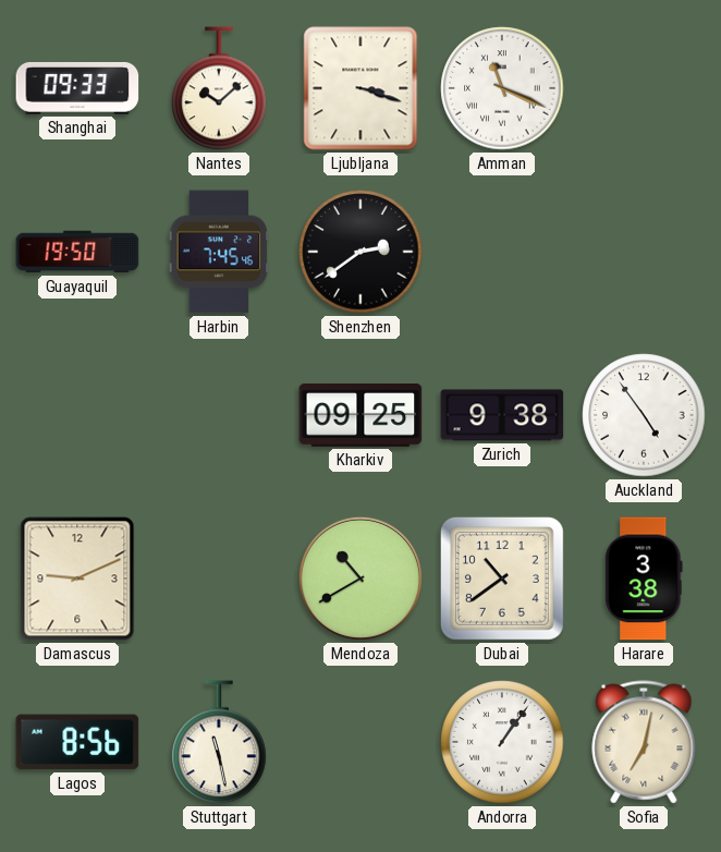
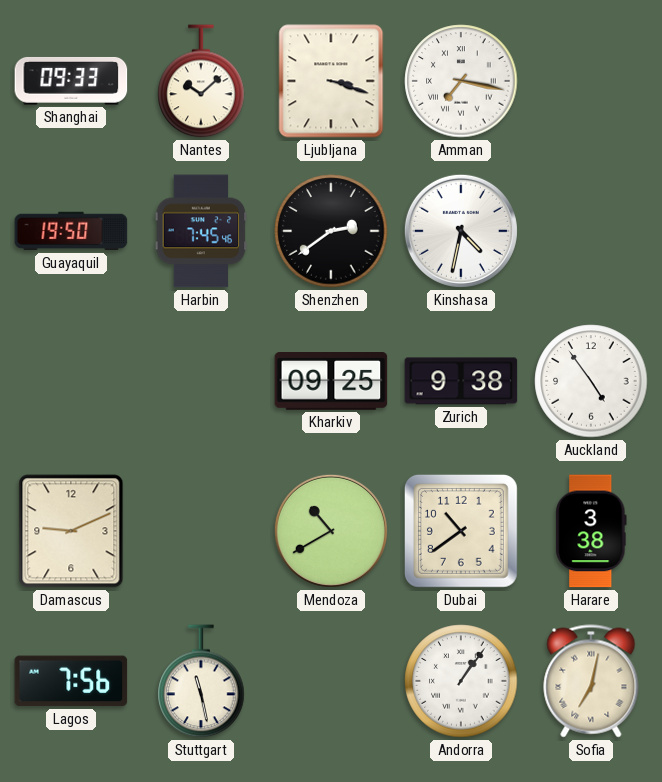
Amman: 11:19 -> 7:17 (461, 81)
Kinshasa: none -> 4:32 (461, 231)
Lagos: 8:56 -> 7:56 (71, 681)
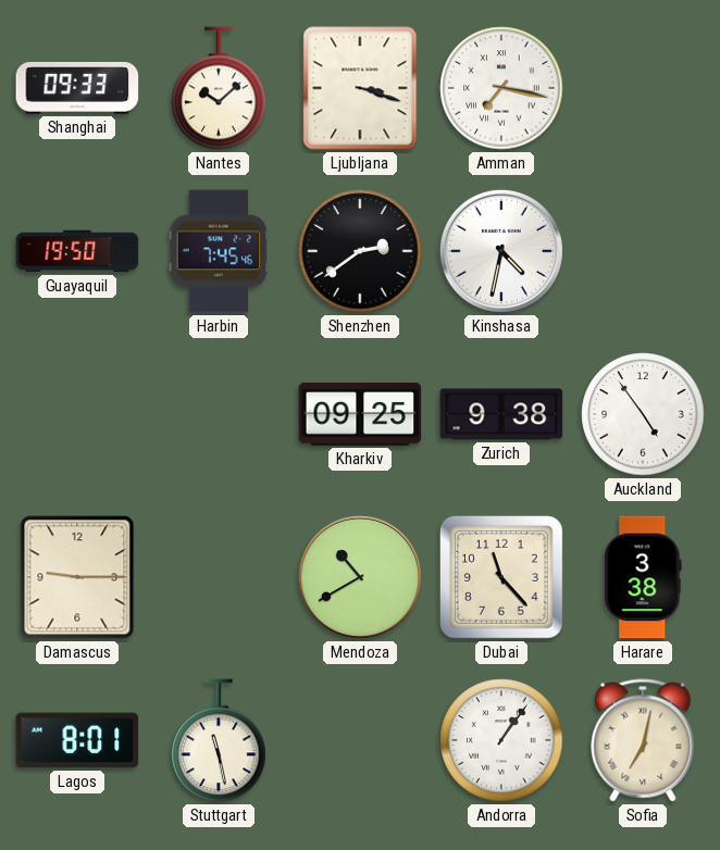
Damascus: 9:11 -> 9:15 (77, 577)
Dubai: 10:39 -> 11:23 (501, 577)
Lagos: 7:56 -> 8:01 (77, 740)
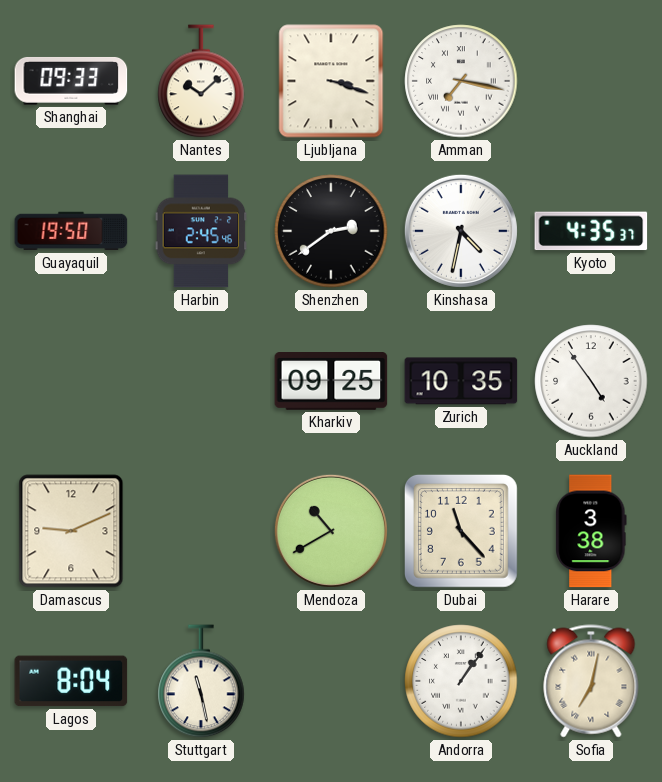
Harbin: 7:45 -> 2:45 (201, 231)
Kyoto: none -> 4:35 (591, 231)
Zurich: 9:38 -> 10:35 (461, 381)
Damascus: 9:15 -> 9:11 (71, 531)
Lagos: 8:01 -> 8:04 (71, 681)
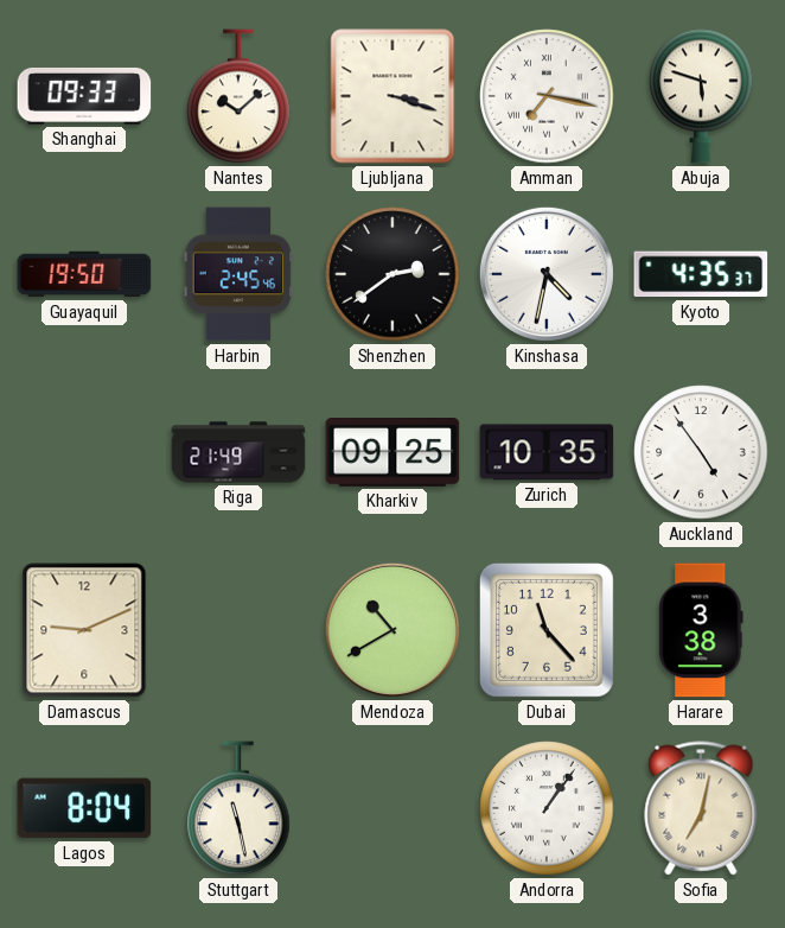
Abuja: none -> 5:48 (701, 96)
Riga: none -> 21:49 (238, 452)
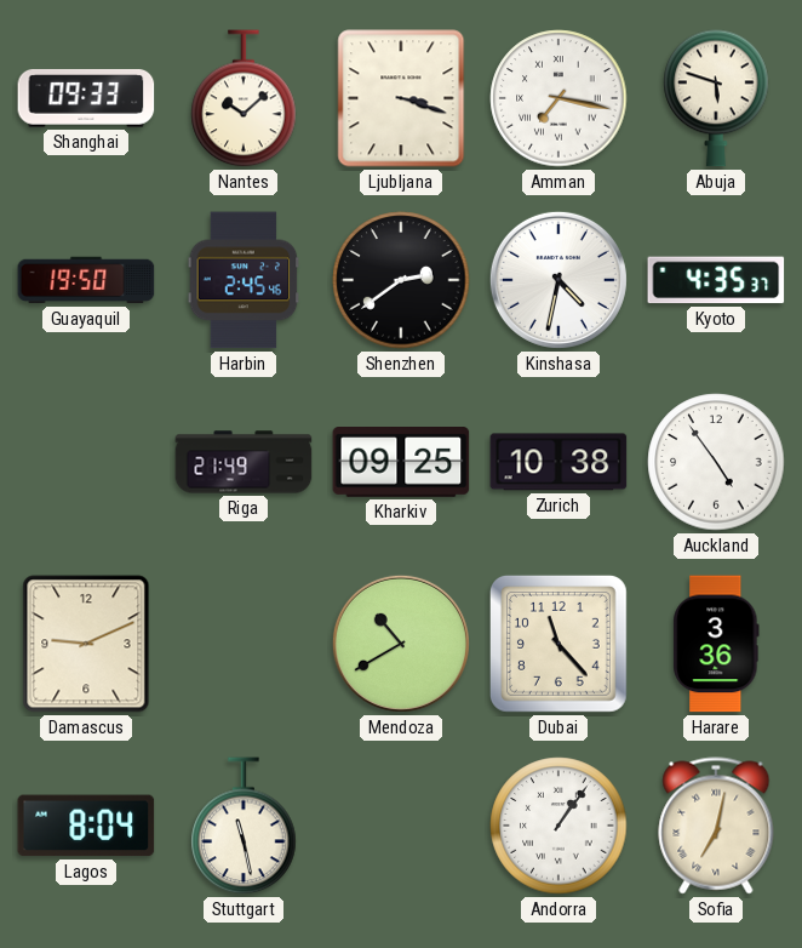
Zurich: 10:35 -> 10:38 (558, 462)
Harare: 3:38 -> 3:36 (716, 644)
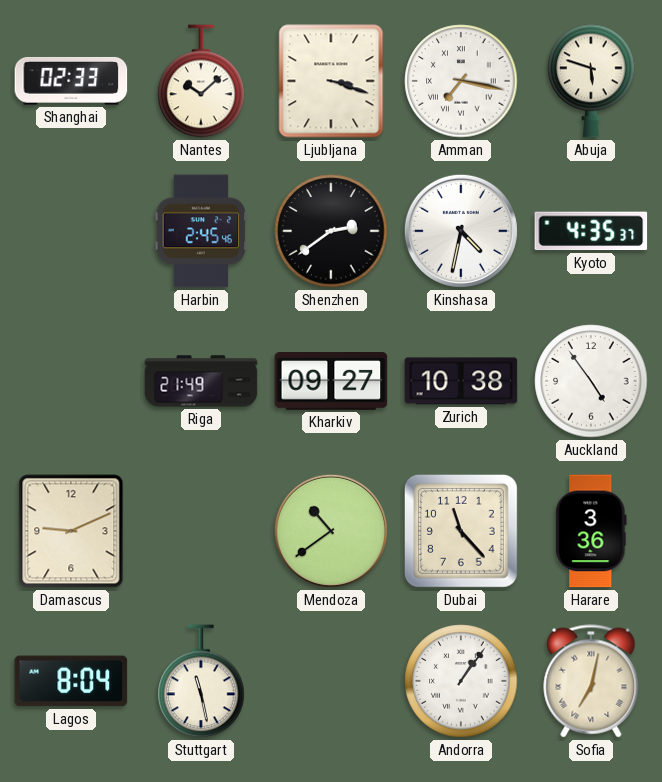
Shanghai: 09:33 -> 02:33 (71, 81)
Guayaquil: 19:50 -> none (86, 280)
Kharkiv: 09:25 -> 09:27 (331, 382)
Mendoza: 10:40 -> 10:39 (331, 531)
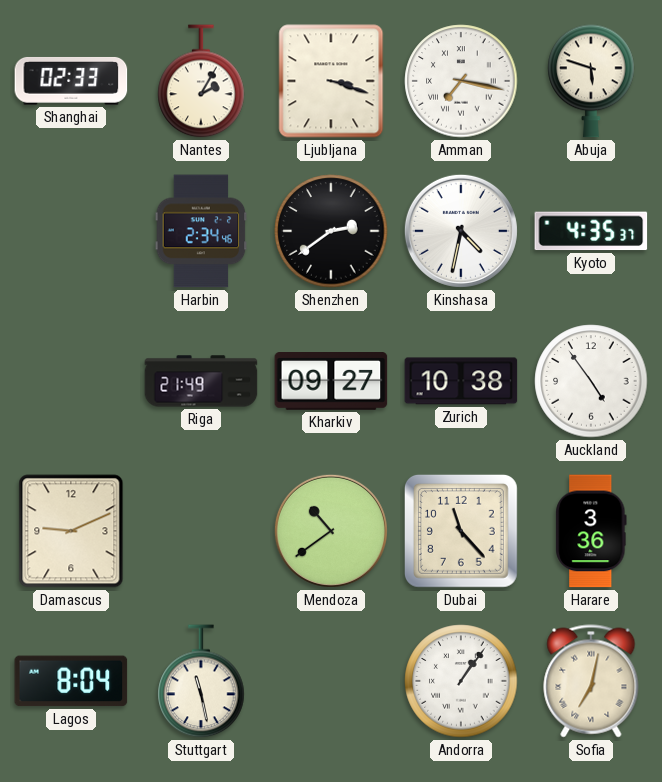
Nantes: 10:08 -> 2:05 (201, 81)
Harbin: 2:45 -> 2:34 (201, 231)
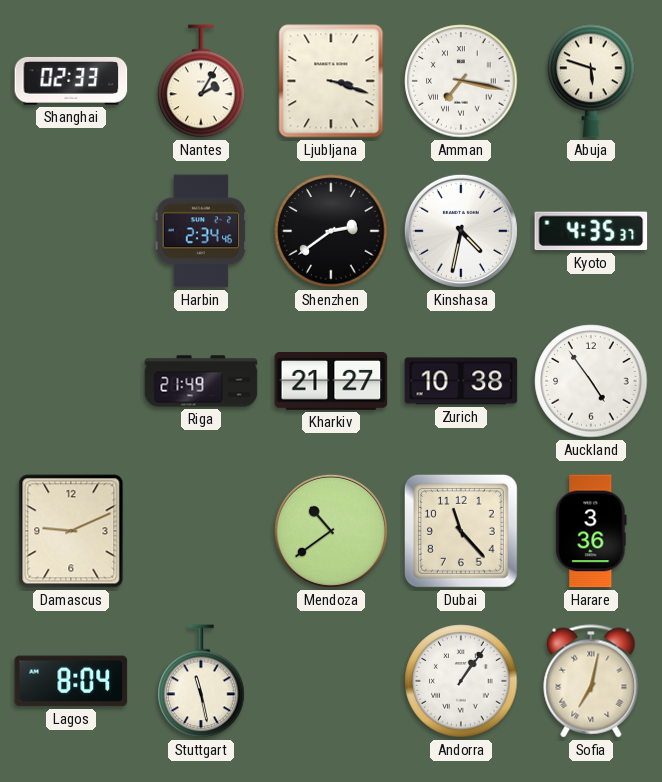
Kharkiv: 09:27 -> 21:27 (331, 382)
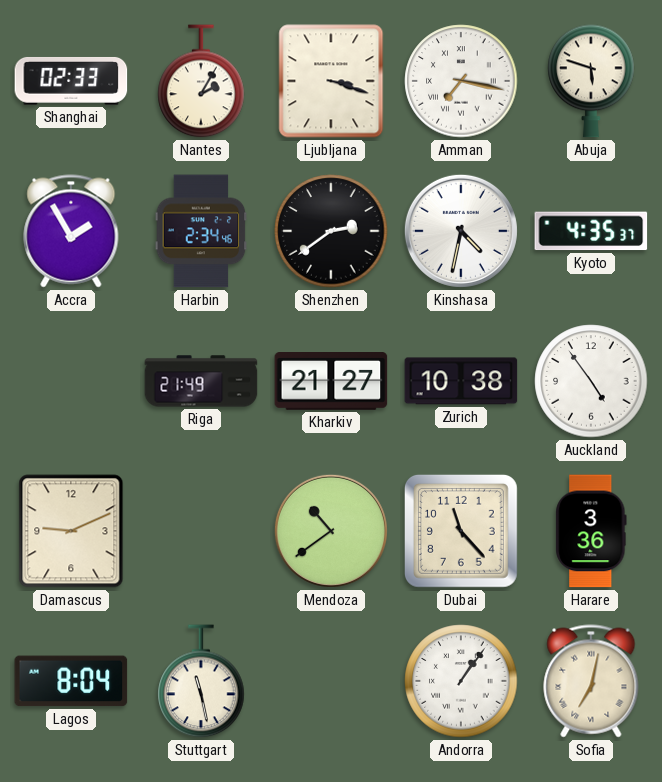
Accra: none -> 1:55 (71, 231)
